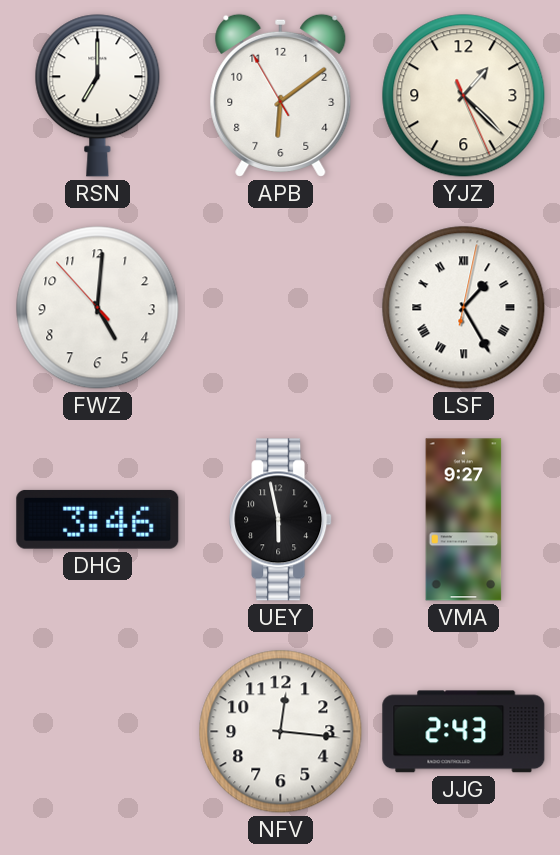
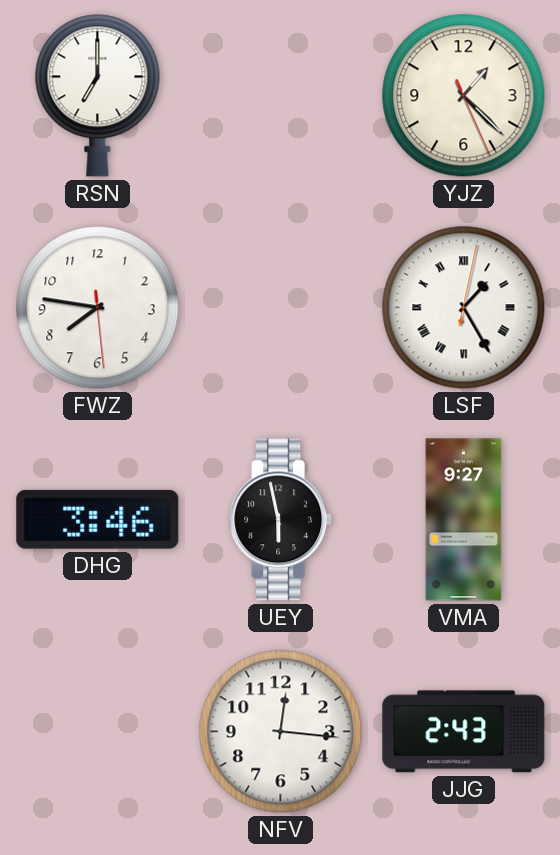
APB: 6:08 -> none (281, 95)
FWZ: 5:00 -> 7:46 (98, 308)
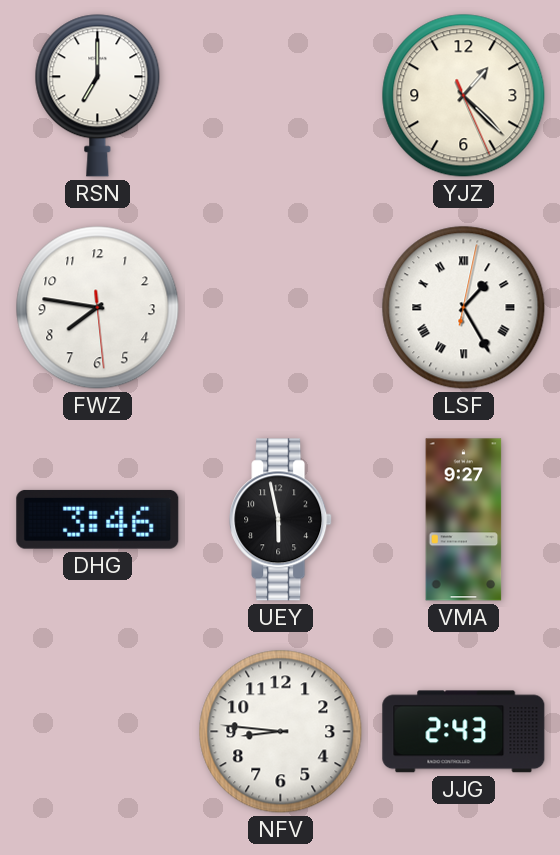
NFV: 12:16 -> 8:46 (281, 732)
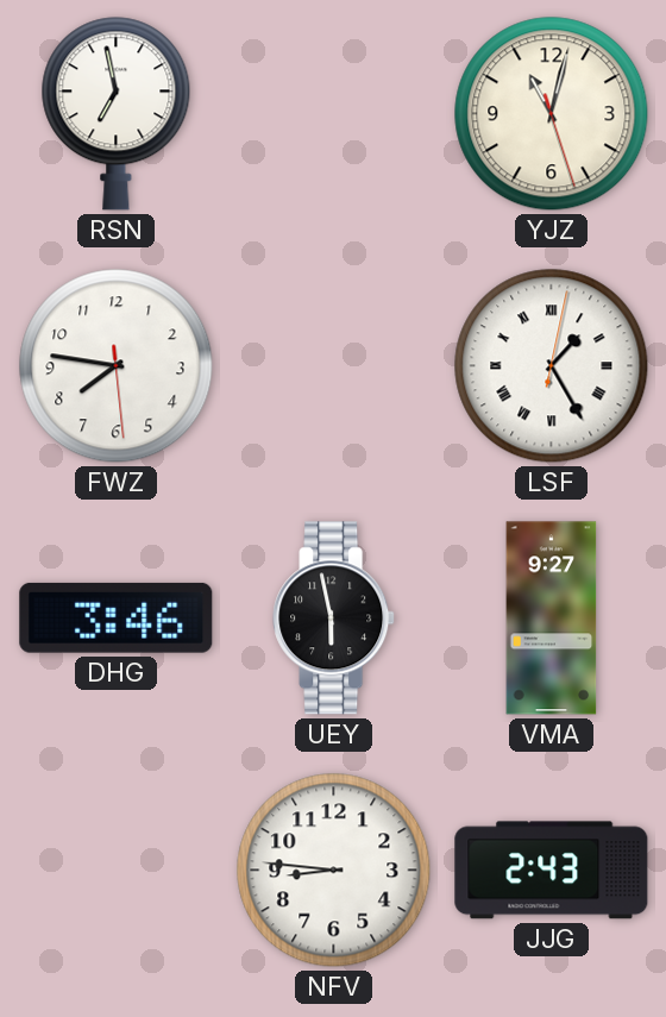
RSN: 7:00 -> 6:58 (117, 114)
YJZ: 1:22 -> 11:02 (552, 114)
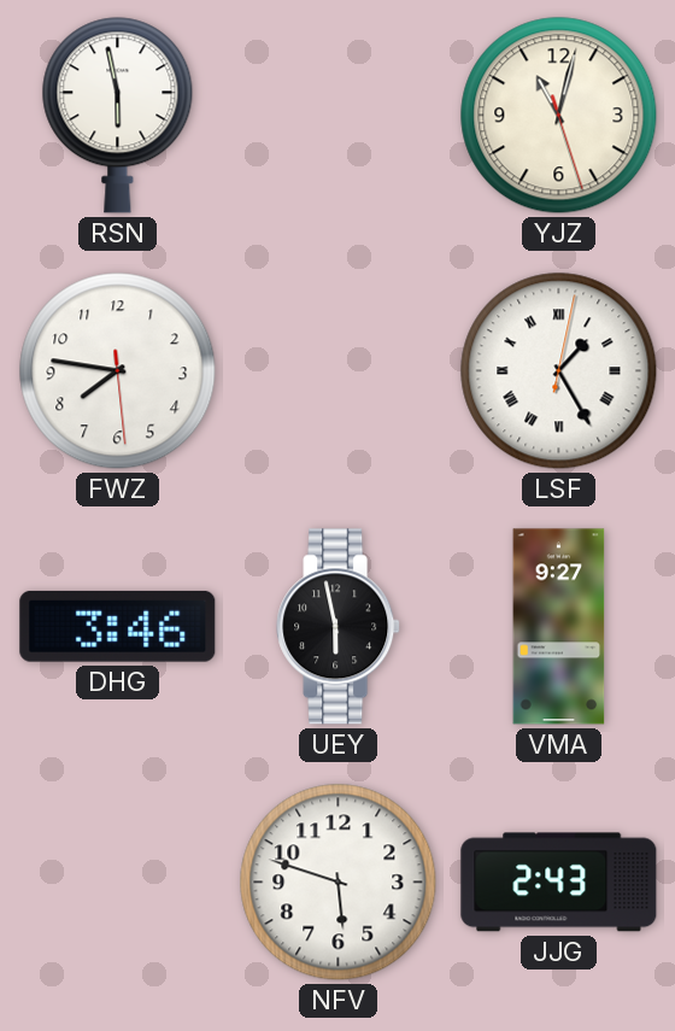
RSN: 6:58 -> 5:58 (118, 116)
NFV: 8:46 -> 5:48 (339, 883)
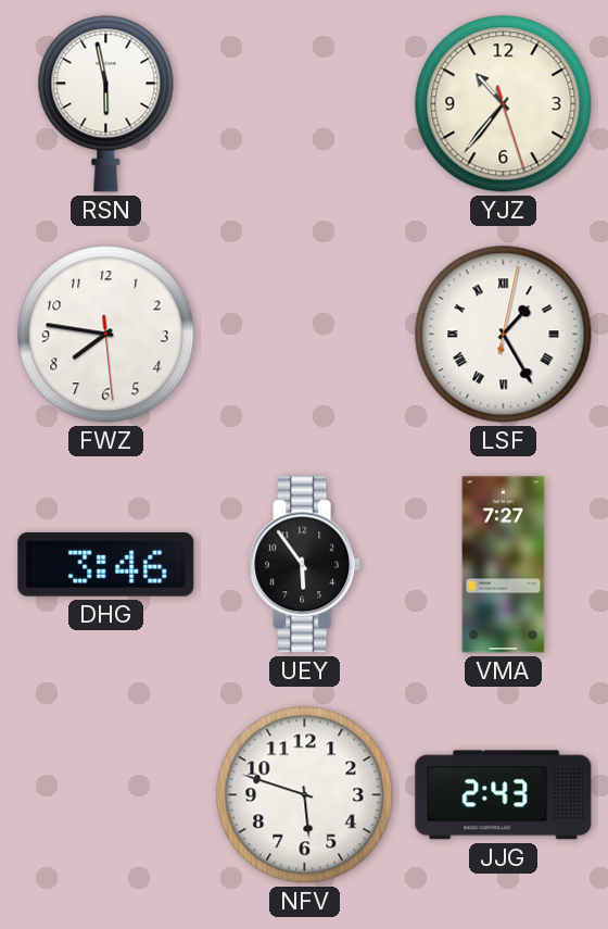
YJZ: 11:02 -> 10:36 (504, 104)
UEY: 5:58 -> 5:54 (305, 565)
VMA: 9:27 -> 7:27 (504, 565)
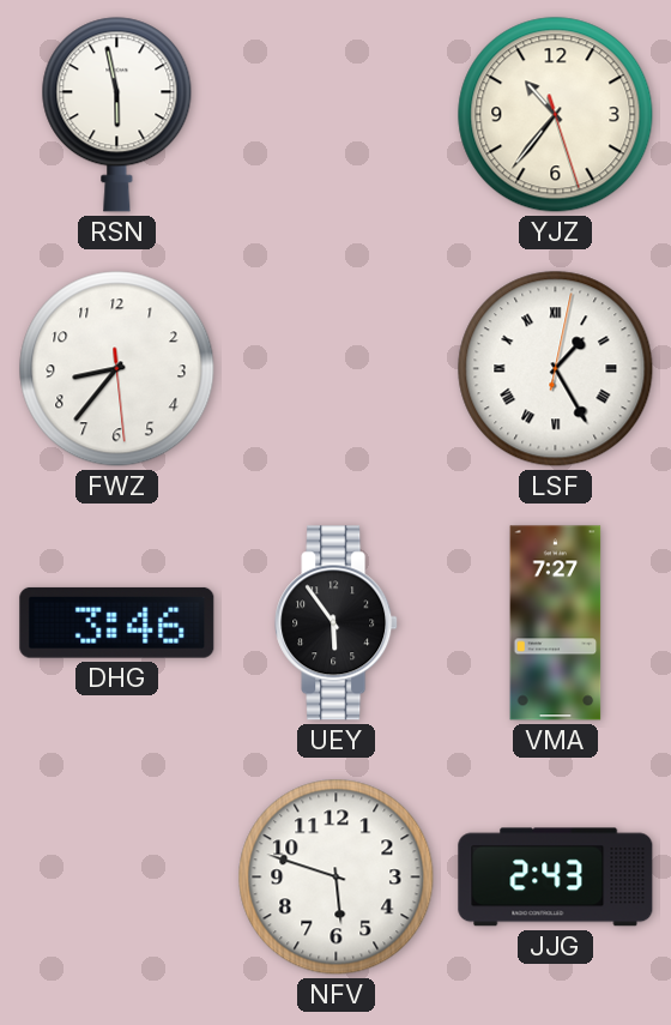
FWZ: 7:46 -> 8:36 (117, 369)
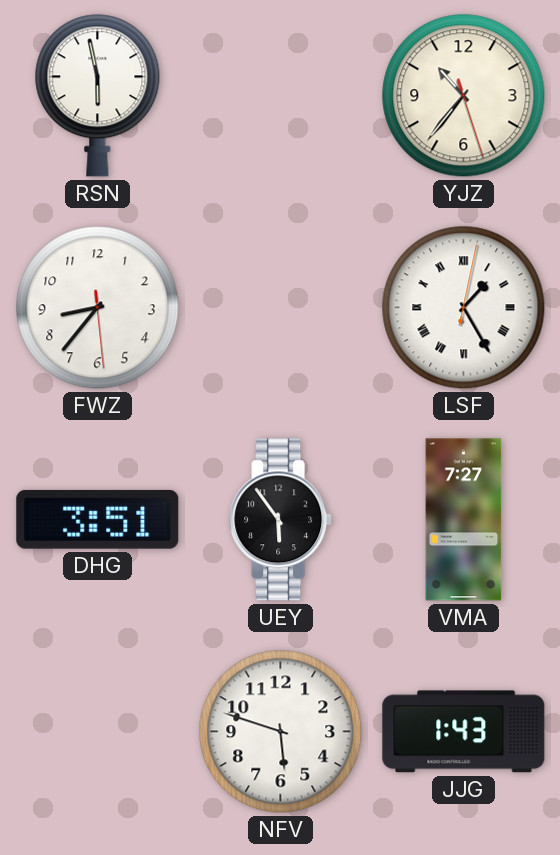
DHG: 3:46 -> 3:51 (98, 519)
JJG: 2:43 -> 1:43 (464, 732)
